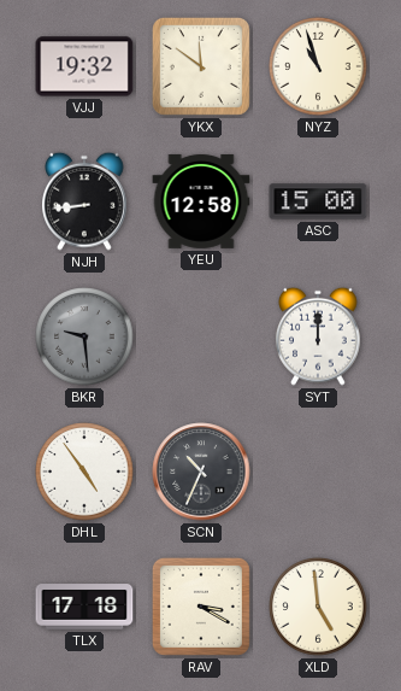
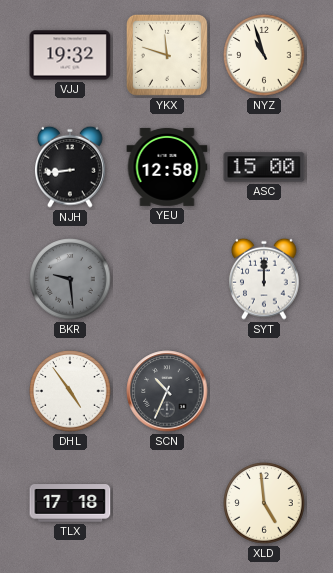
YKX: 11:51 -> 11:48 (167, 55)
RAV: 3:20 -> none (201, 607)
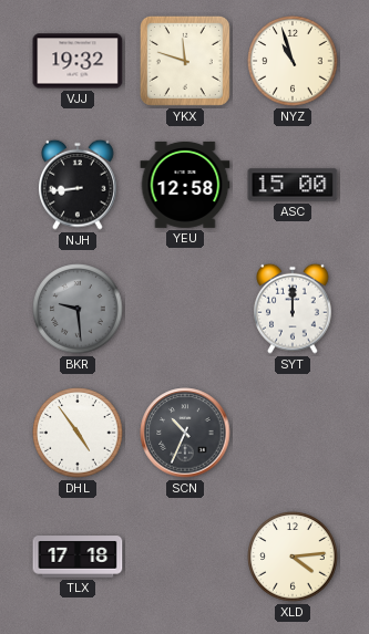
XLD: 4:59 -> 4:14 (293, 557)
